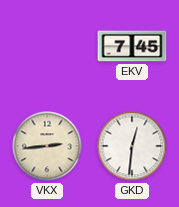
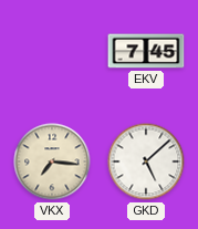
VKX: 2:44 -> 7:16 (52, 162)
GKD: 12:31 -> 5:08 (146, 162)
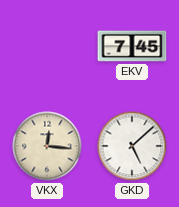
VKX: 7:16 -> 12:16 (47, 146)
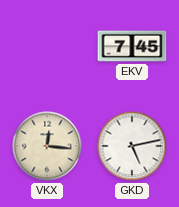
GKD: 5:08 -> 5:13 (132, 146)
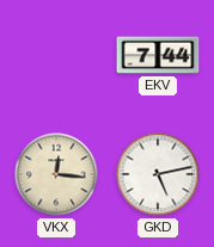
EKV: 7:45 -> 7:44 (158, 55)
